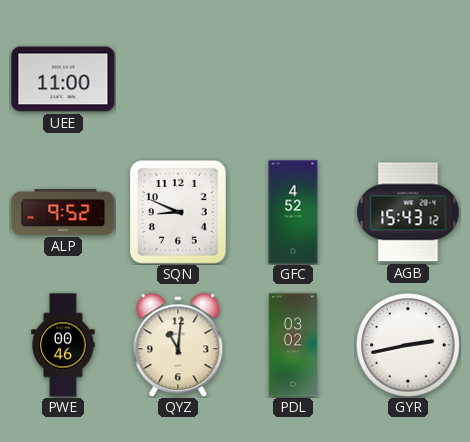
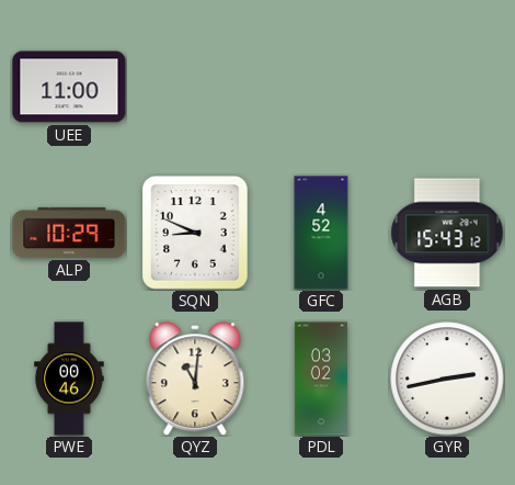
ALP: 9:52 -> 10:29 (69, 233)
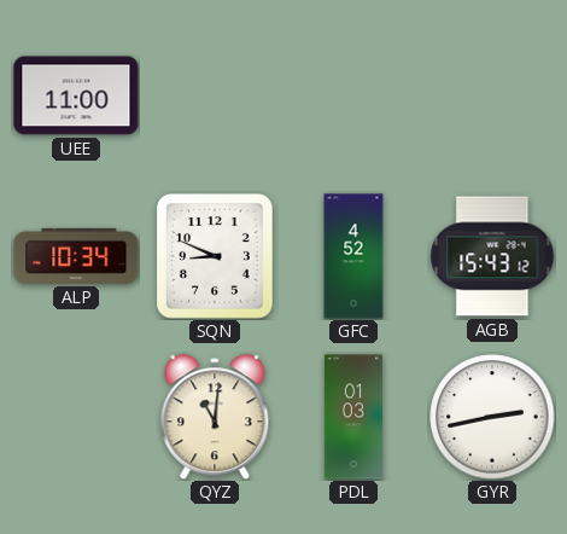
ALP: 10:29 -> 10:34 (76, 256)
PWE: 00:46 -> none (69, 379)
PDL: 03:02 -> 01:03 (353, 417)
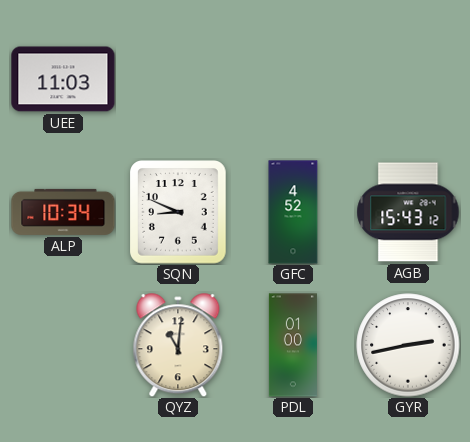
UEE: 11:00 -> 11:03 (63, 79)
PDL: 01:03 -> 01:00 (293, 345)
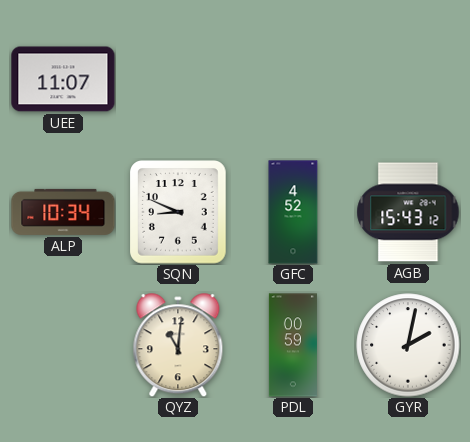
UEE: 11:03 -> 11:07 (63, 79)
PDL: 01:00 -> 00:59 (293, 345)
GYR: 2:43 -> 2:02 (408, 345)
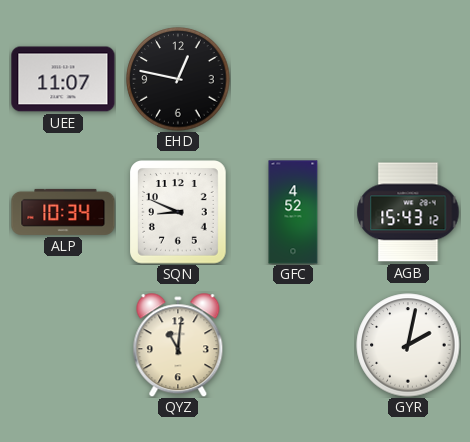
EHD: none -> 12:47 (178, 79)
PDL: 00:59 -> none (293, 345)
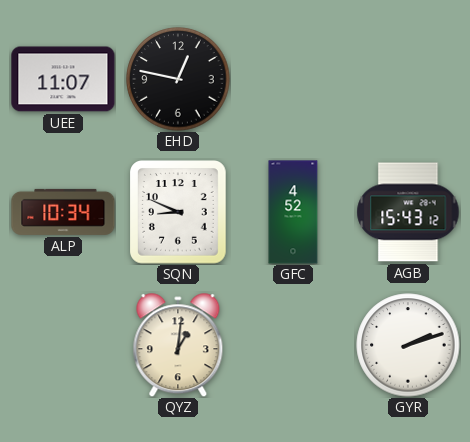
QYZ: 11:01 -> 1:01 (178, 345)
GYR: 2:02 -> 2:12 (408, 345)
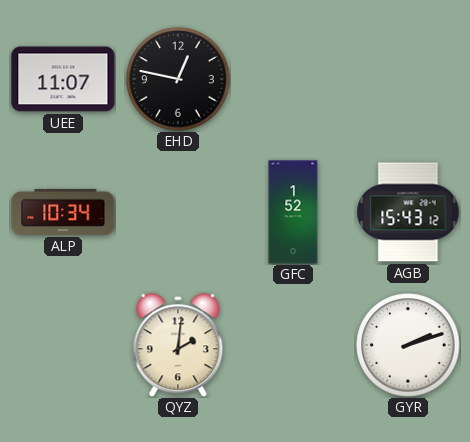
SQN: 8:49 -> none (179, 213)
GFC: 4:52 -> 1:52 (293, 212)
QYZ: 1:01 -> 2:01 (178, 345)
